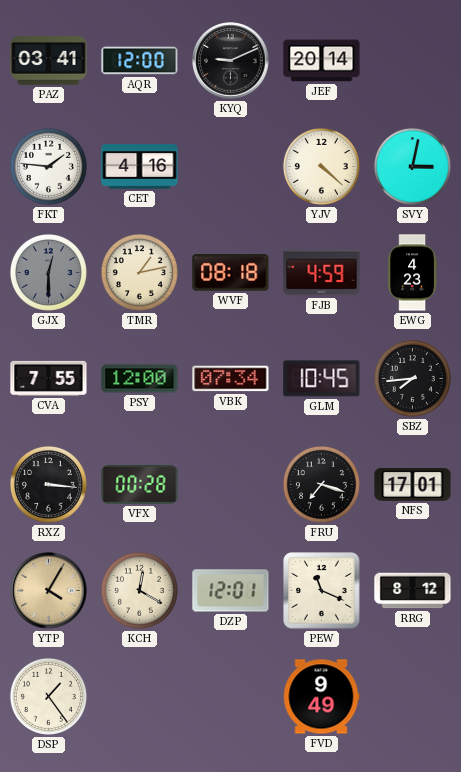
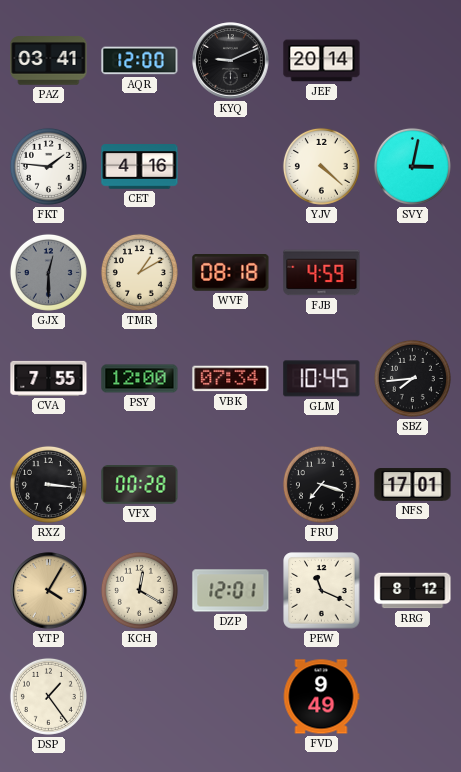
TMR: 1:13 -> 1:10 (139, 272)
EWG: 4:23 -> none (413, 273)
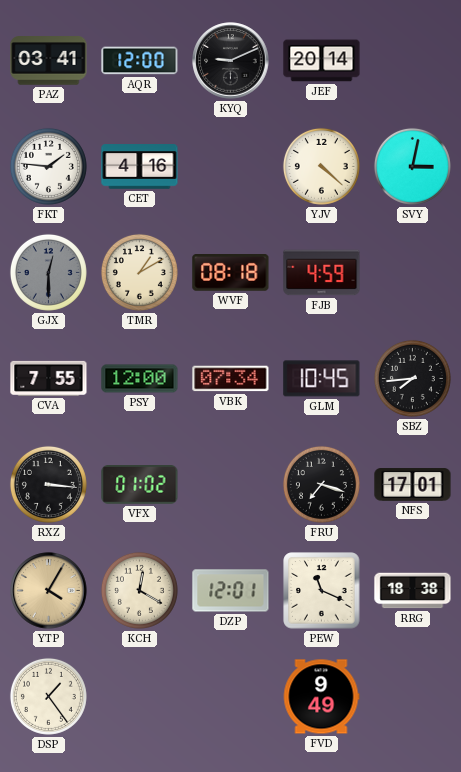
VFX: 00:28 -> 01:02 (140, 485)
RRG: 8:12 -> 18:38 (413, 591)
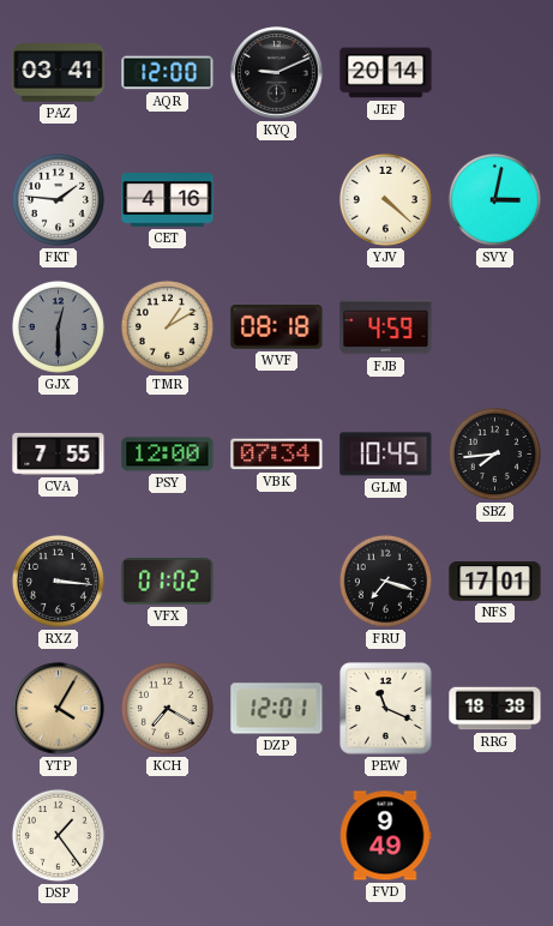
KCH: 12:20 -> 7:20 (167, 708)
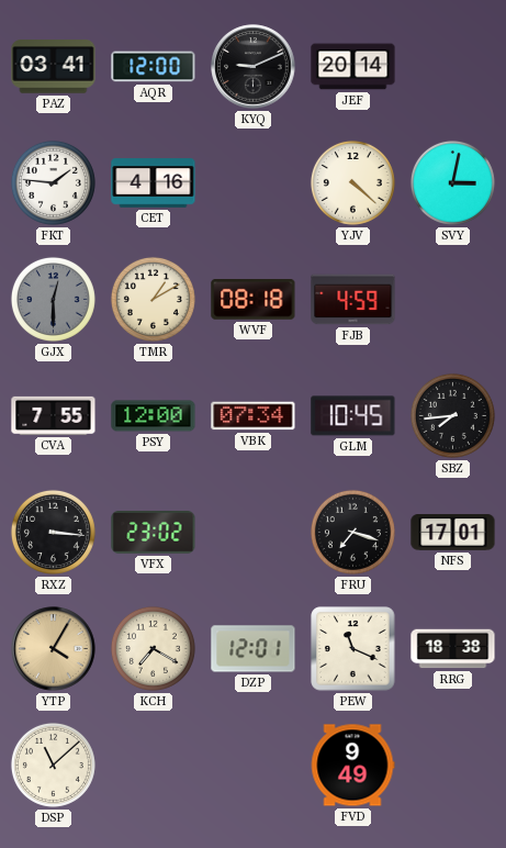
VFX: 01:02 -> 23:02 (154, 533)
DSP: 1:24 -> 11:08 (53, 765)
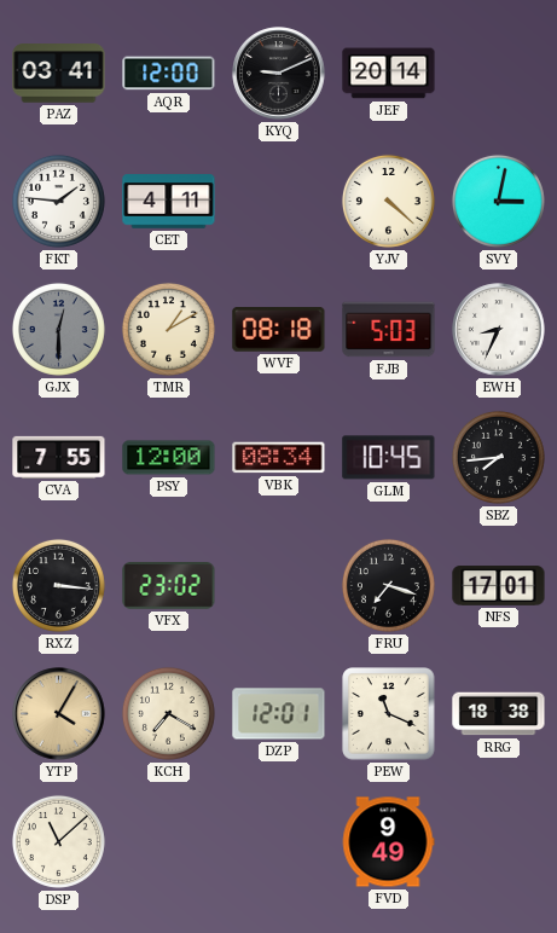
CET: 4:16 -> 4:11 (169, 202)
FJB: 4:59 -> 5:03 (389, 330)
EWH: none -> 8:34 (499, 330)
VBK: 07:34 -> 08:34 (279, 458)
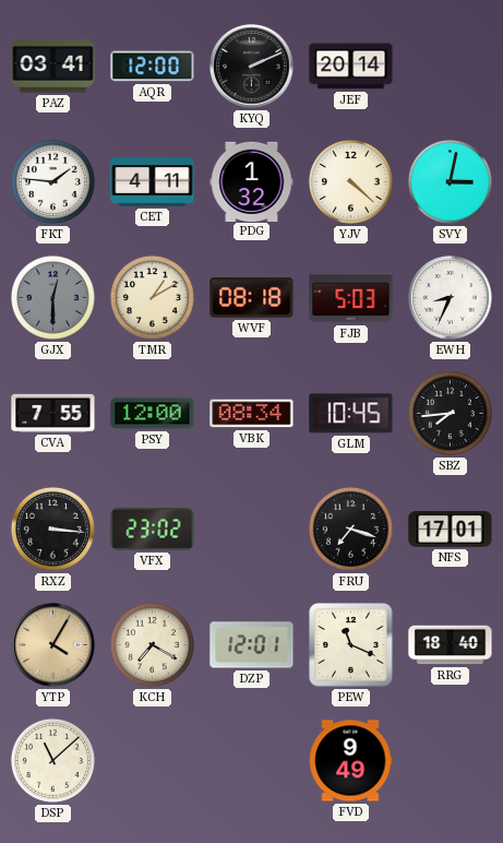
KYQ: 9:11 -> 2:11 (252, 67)
PDG: none -> 1:32 (252, 181)
RRG: 18:38 -> 18:40 (451, 645)
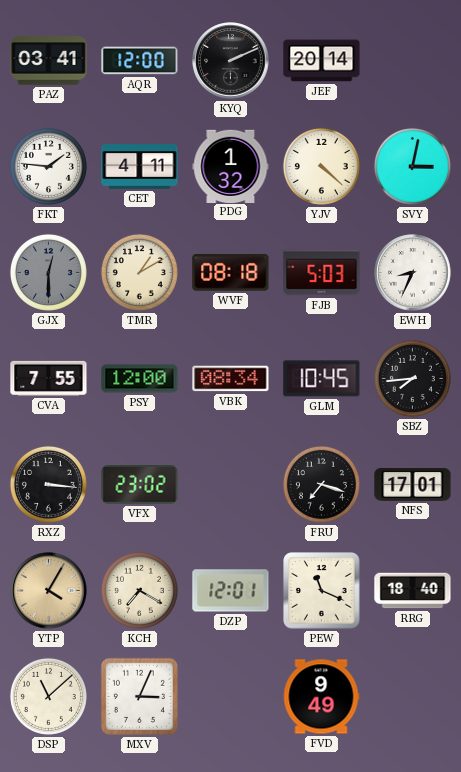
MXV: none -> 3:04 (139, 696)
